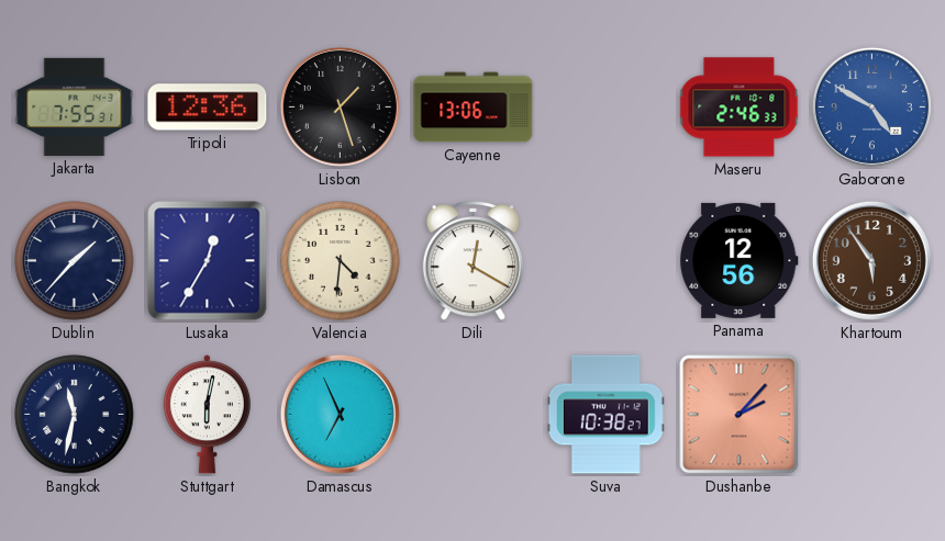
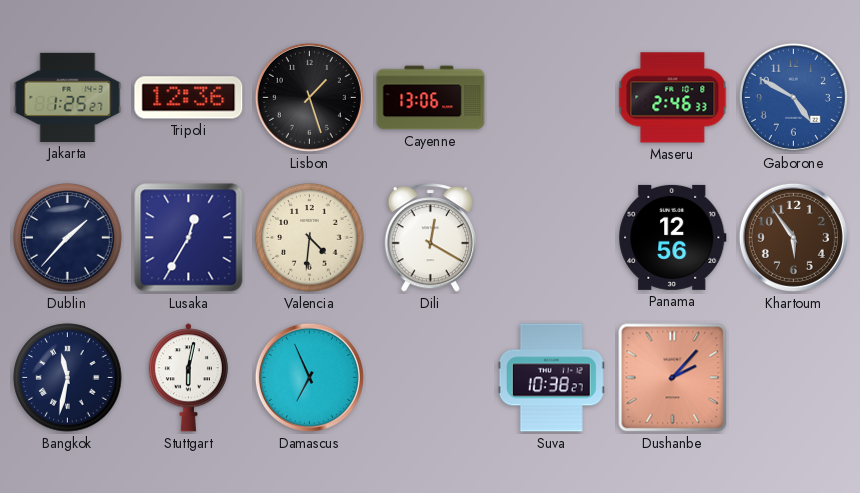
Jakarta: 7:55 -> 1:25 (68, 97)
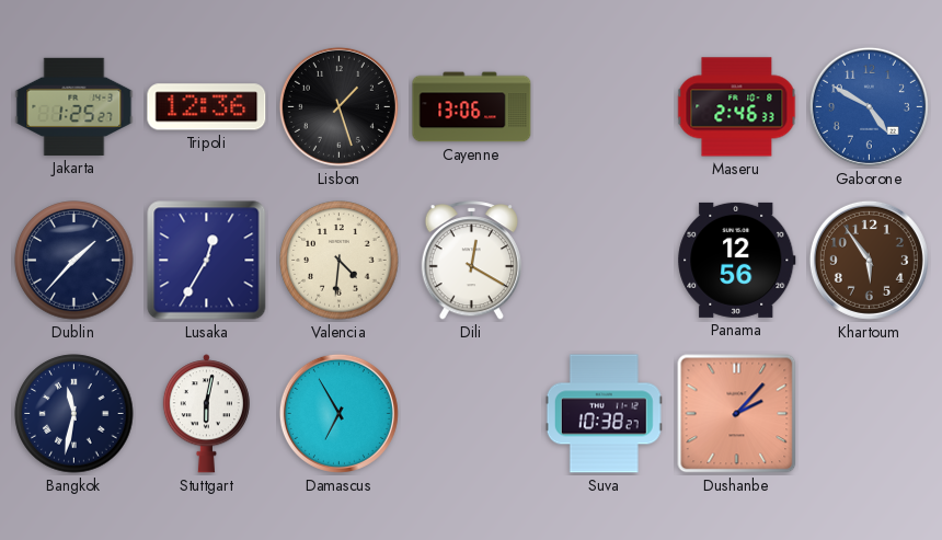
Damascus: 6:56 -> 6:55 (338, 413)
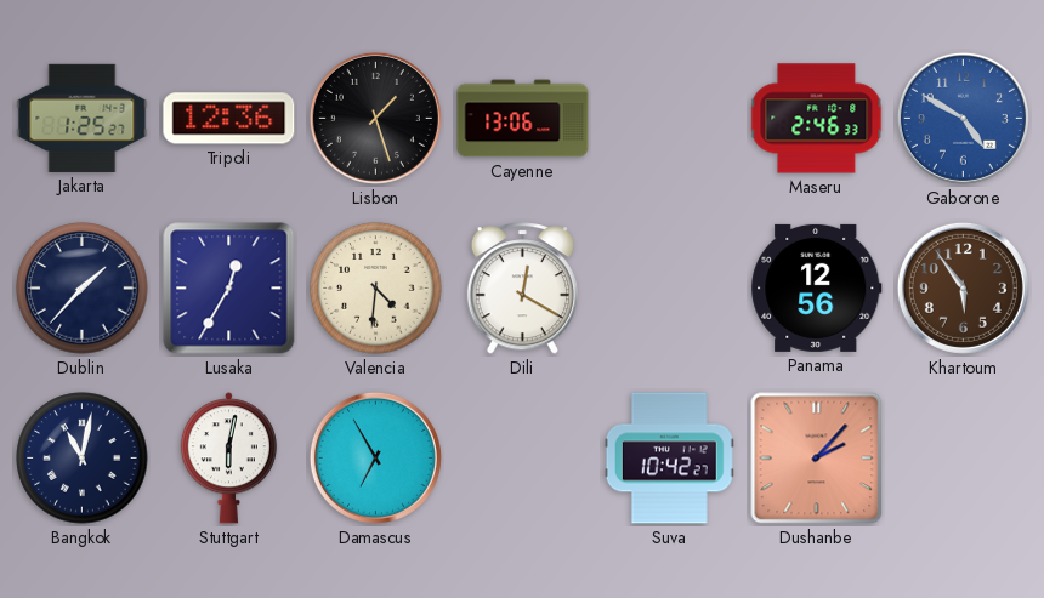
Bangkok: 11:32 -> 11:02 (83, 459)
Suva: 10:38 -> 10:42 (669, 459)
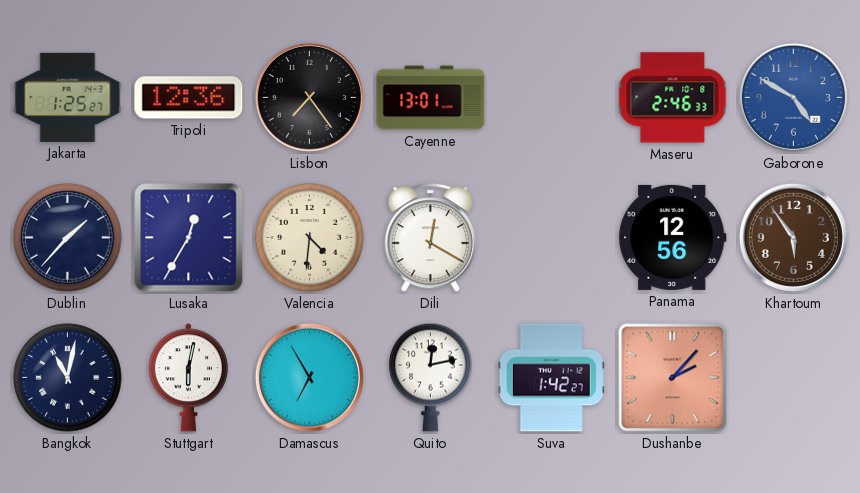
Lisbon: 1:27 -> 7:24 (309, 97)
Cayenne: 13:06 -> 13:01 (431, 98)
Quito: none -> 12:13 (431, 377)
Suva: 10:42 -> 1:42 (551, 378)
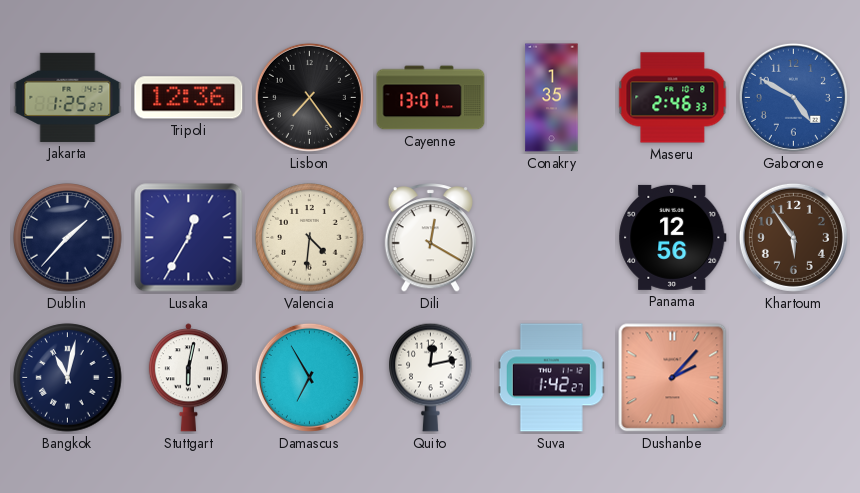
Conakry: none -> 1:35 (552, 98)
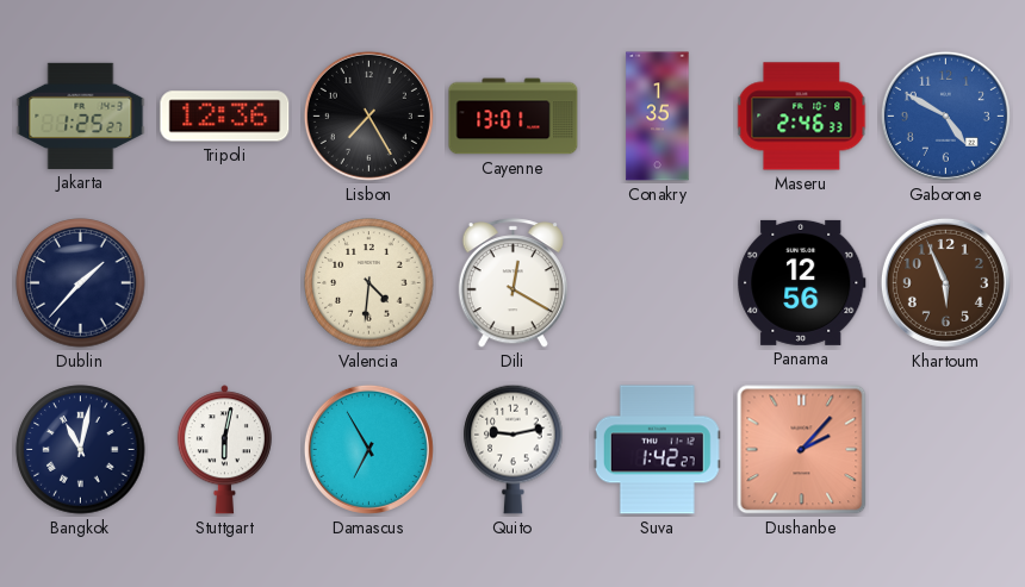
Lisbon: 7:24 -> 7:25 (368, 115)
Lusaka: 12:35 -> none (189, 238)
Khartoum: 5:54 -> 5:56 (945, 282)
Quito: 12:13 -> 9:13 (514, 449)
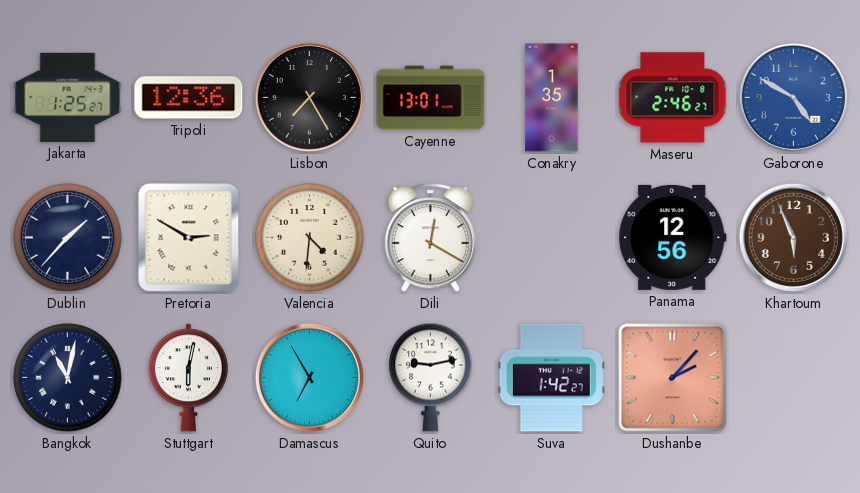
Maseru: 2:46:33 -> 2:46:27 (673, 98)
Pretoria: none -> 2:50 (189, 238)
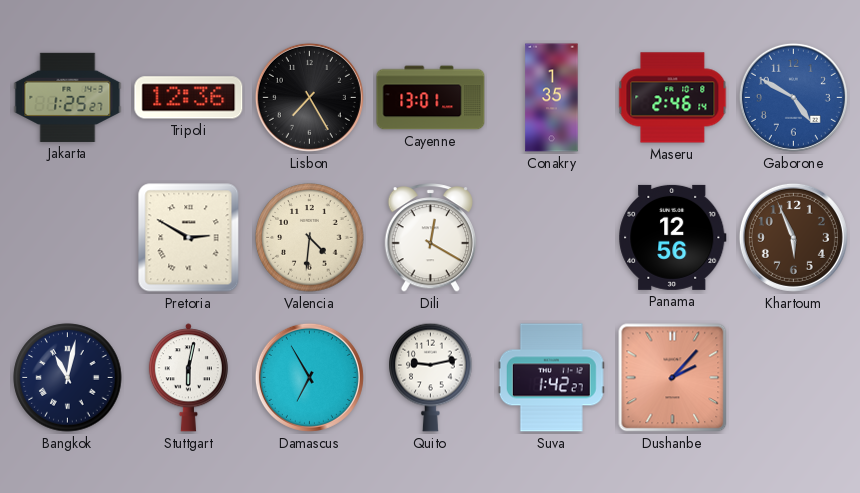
Maseru: 2:46:27 -> 2:46:14 (673, 98)
Dublin: 1:37 -> none (68, 238)
